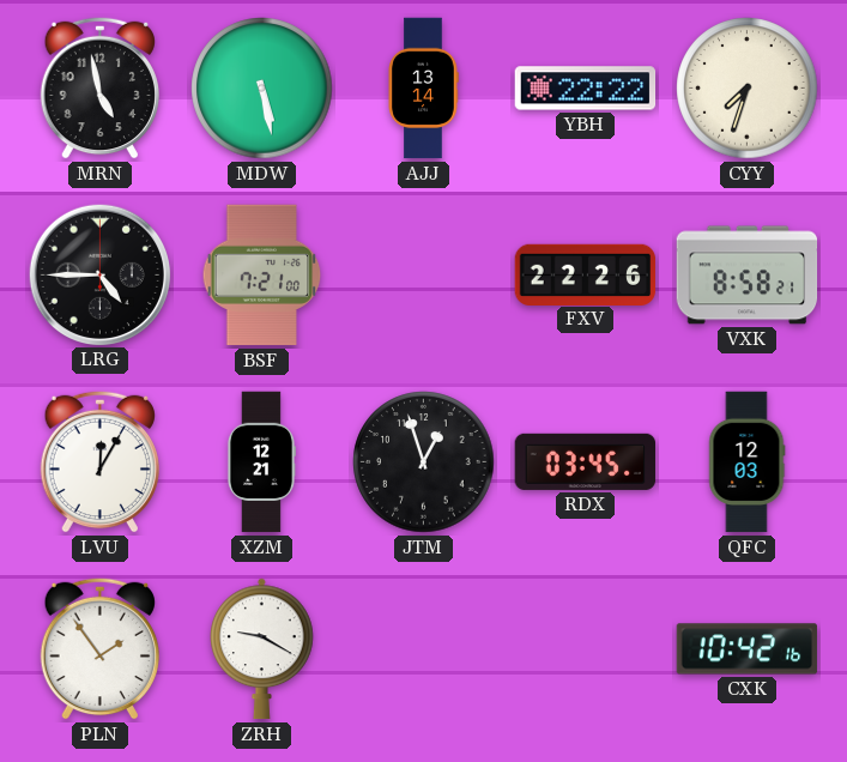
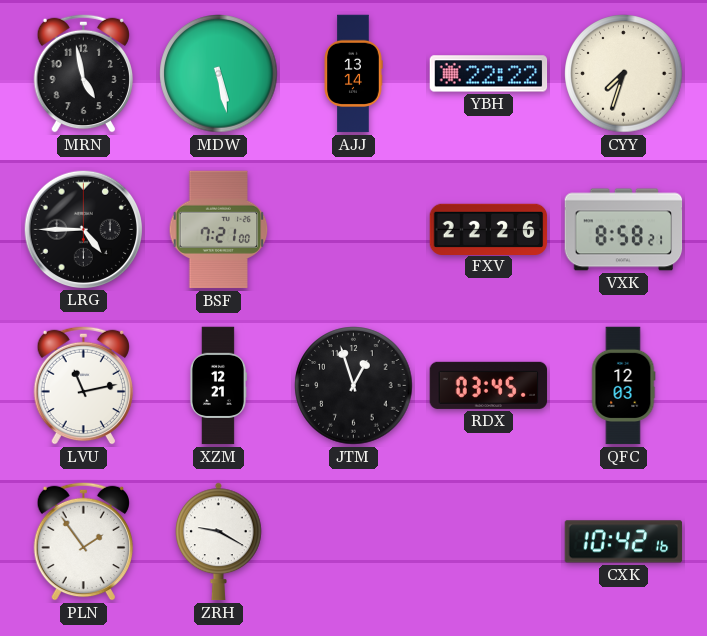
LVU: 12:05 -> 11:13 (83, 385)
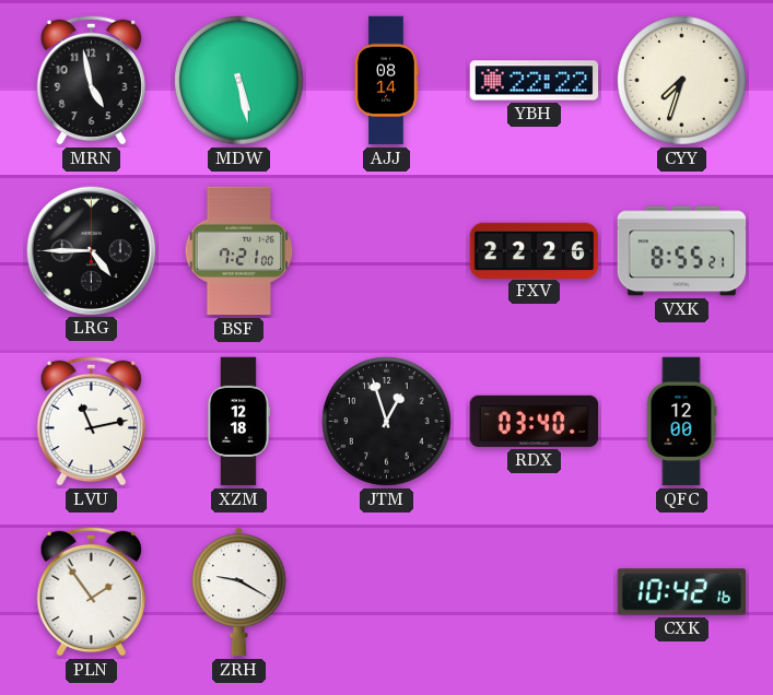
AJJ: 13:14 -> 08:14 (386, 81)
VXK: 8:58 -> 8:55 (682, 251)
XZM: 12:21 -> 12:18 (238, 422)
RDX: 03:45 -> 03:40 (535, 421)
QFC: 12:03 -> 12:00 (681, 422)
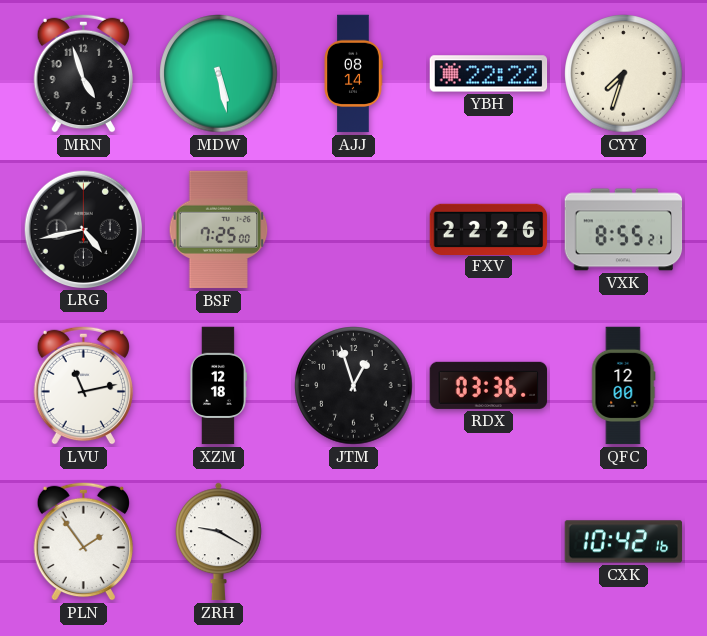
MRN: 4:58 -> 4:57 (83, 73)
LRG: 4:45 -> 4:43 (83, 229)
BSF: 7:21 -> 7:25 (219, 230)
RDX: 03:40 -> 03:36 (489, 385)
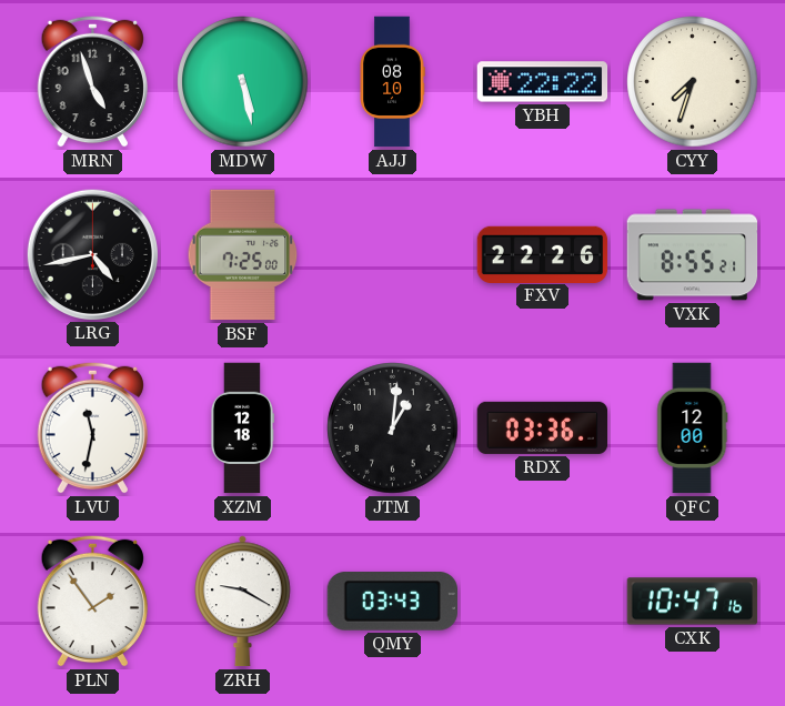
AJJ: 08:14 -> 08:10 (392, 82)
LVU: 11:13 -> 11:32 (92, 427)
JTM: 12:57 -> 1:01 (393, 428)
QMY: none -> 03:43 (392, 602)
CXK: 10:42 -> 10:47 (693, 602)
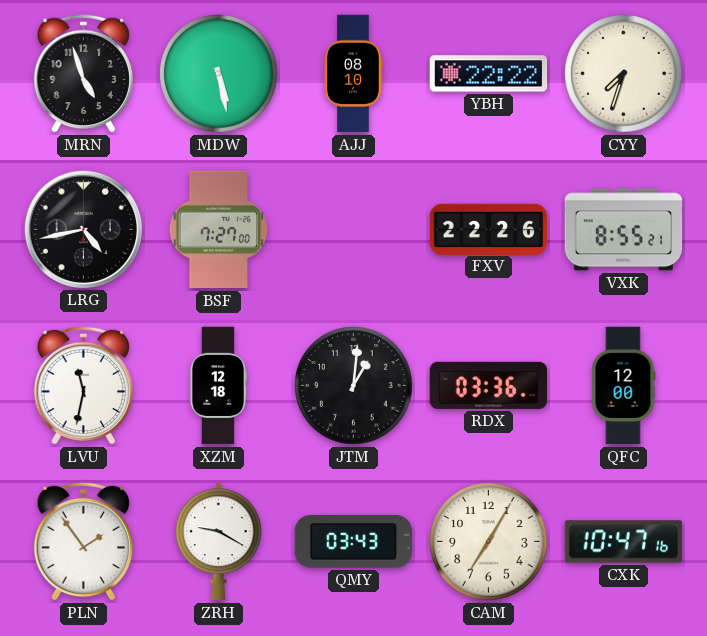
BSF: 7:25 -> 7:27 (219, 230)
CAM: none -> 7:05 (489, 542)
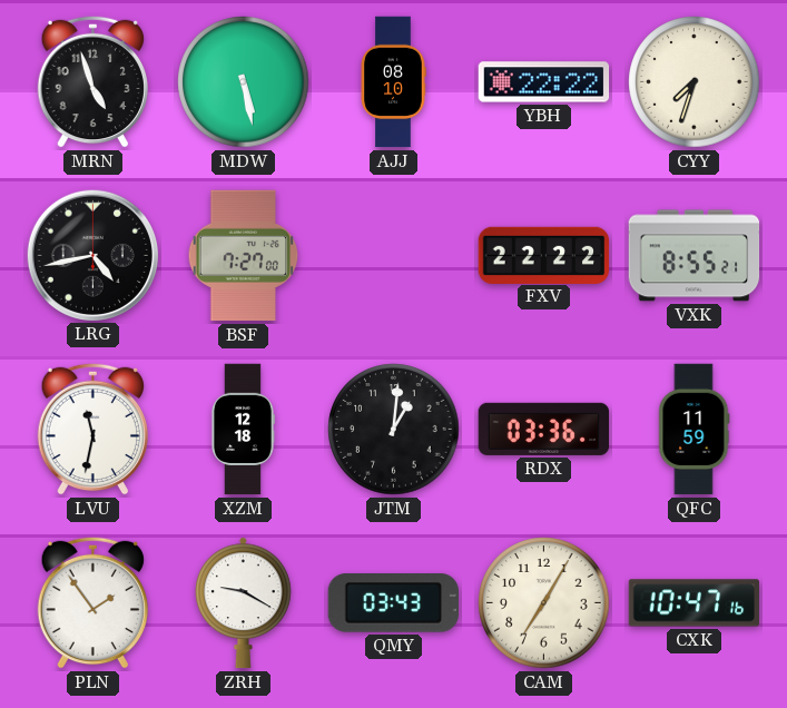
FXV: 22:26 -> 22:22 (544, 255)
QFC: 12:00 -> 11:59 (693, 430)
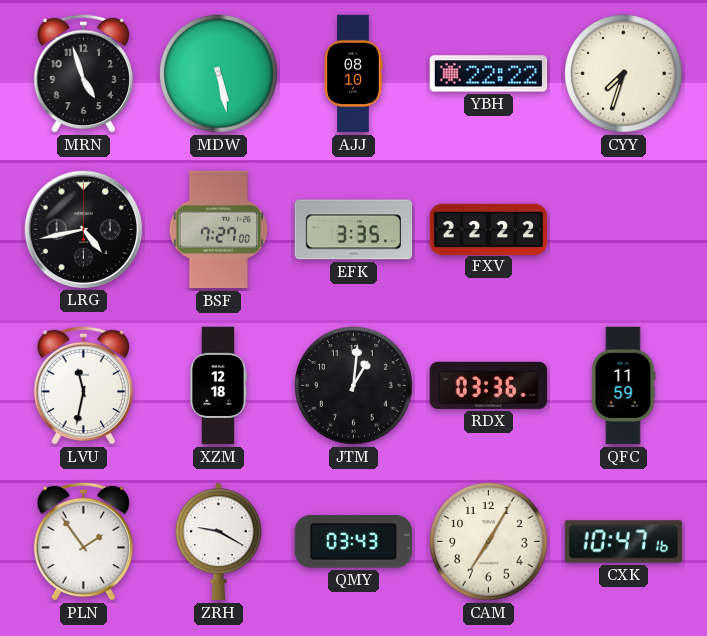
EFK: none -> 3:35 (354, 230)
VXK: 8:55 -> none (695, 256)
